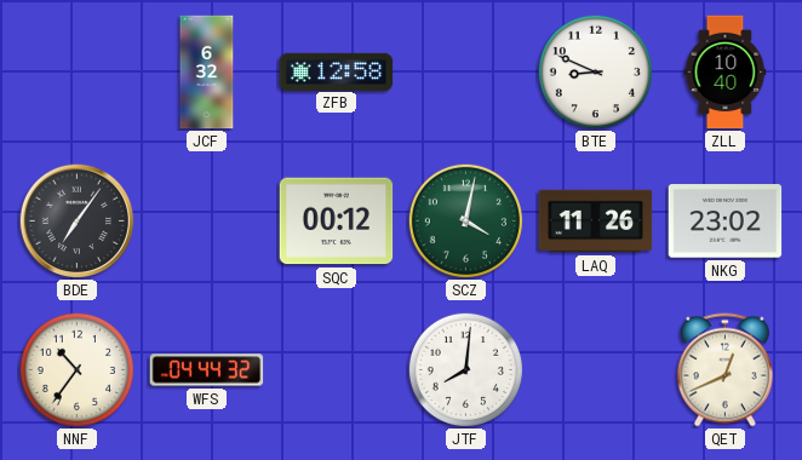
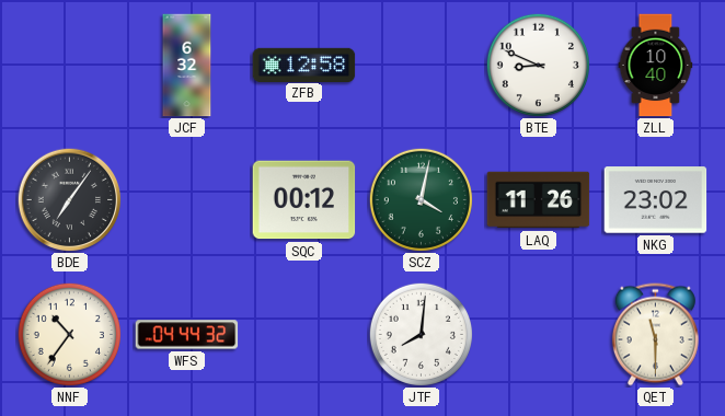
QET: 12:41 -> 11:30 (655, 335)
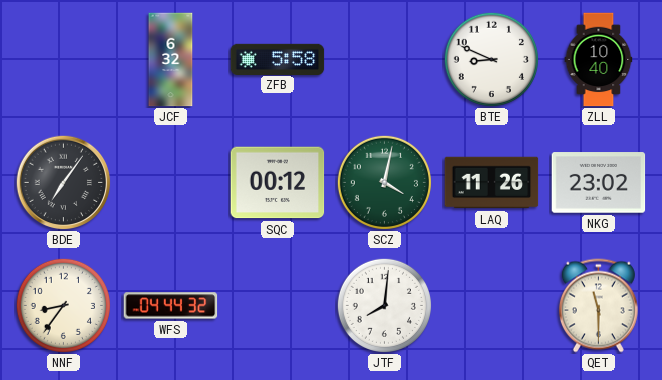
ZFB: 12:58 -> 5:58 (278, 59)
NNF: 10:36 -> 8:36 (63, 305)
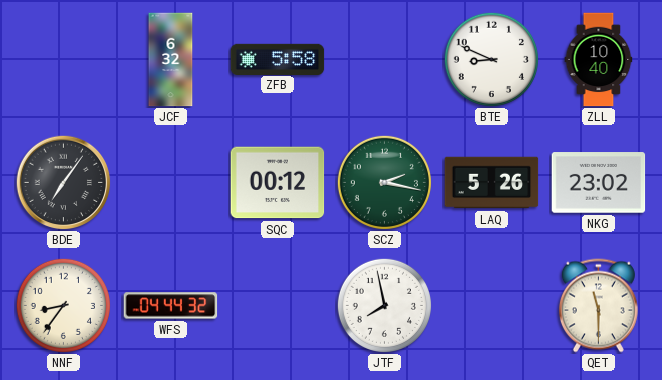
SCZ: 4:02 -> 2:17 (384, 182)
LAQ: 11:26 -> 5:26 (492, 183)
JTF: 8:01 -> 7:58 (384, 305)
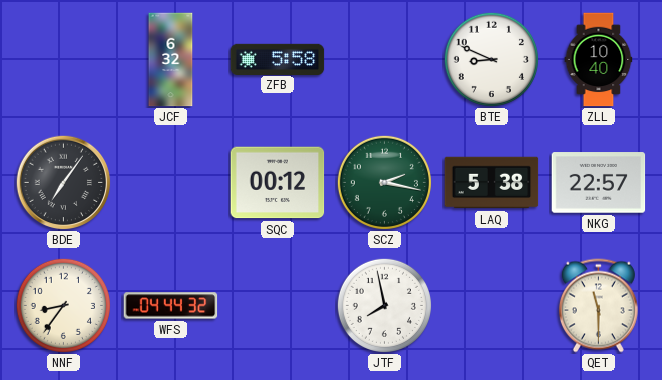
LAQ: 5:26 -> 5:38 (492, 183)
NKG: 23:02 -> 22:57 (599, 183)
